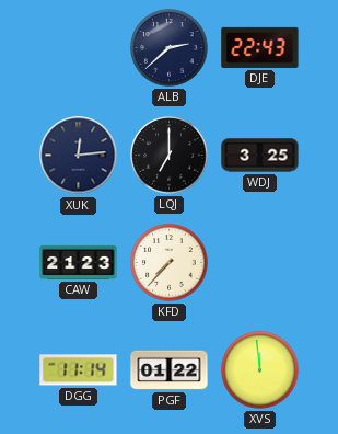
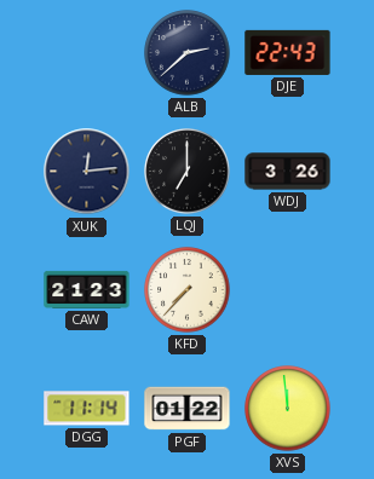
WDJ: 3:25 -> 3:26 (288, 172)
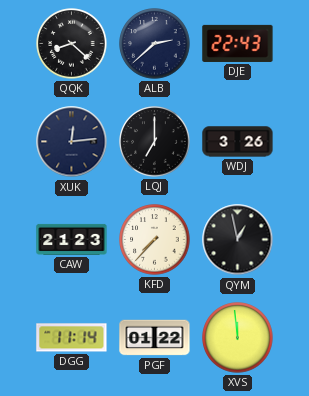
QQK: none -> 8:22 (72, 44)
QYM: none -> 12:58 (238, 240)
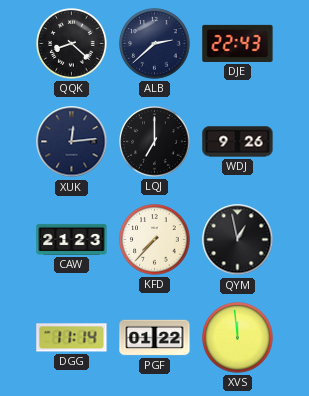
WDJ: 3:26 -> 9:26 (238, 142)
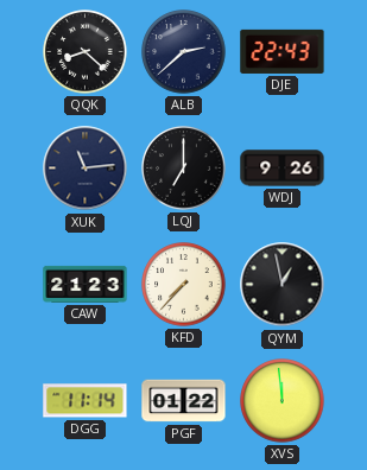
XUK: 12:14 -> 11:14 (86, 169)
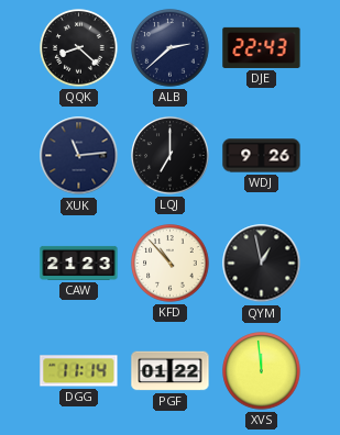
KFD: 7:37 -> 10:53 (171, 264)
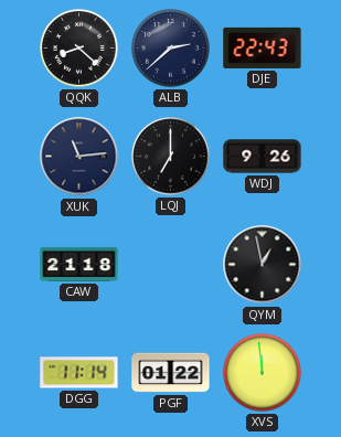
CAW: 21:23 -> 21:18 (79, 264)
KFD: 10:53 -> none (171, 264)
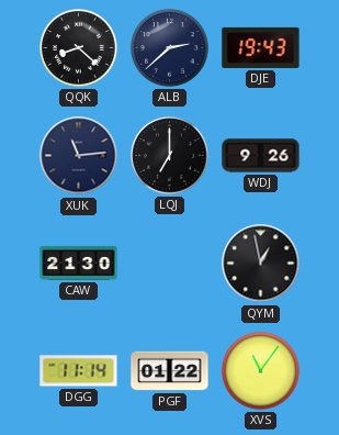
DJE: 22:43 -> 19:43 (261, 47)
CAW: 21:18 -> 21:30 (79, 263)
XVS: 11:59 -> 11:06 (261, 371)
